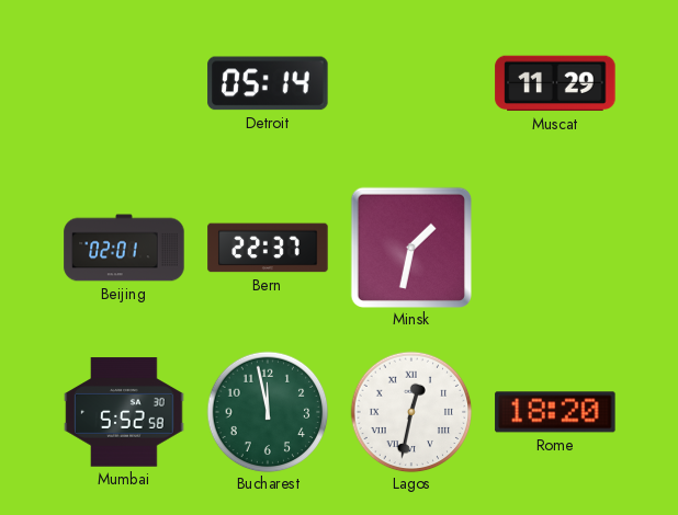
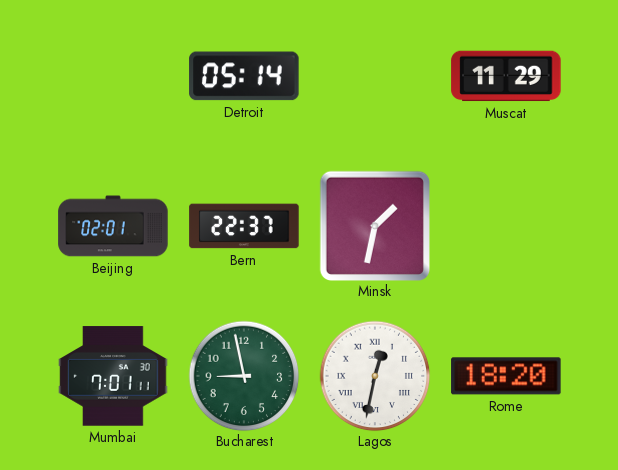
Mumbai: 5:52 -> 7:01 (113, 376)
Bucharest: 11:58 -> 8:58 (244, 376)
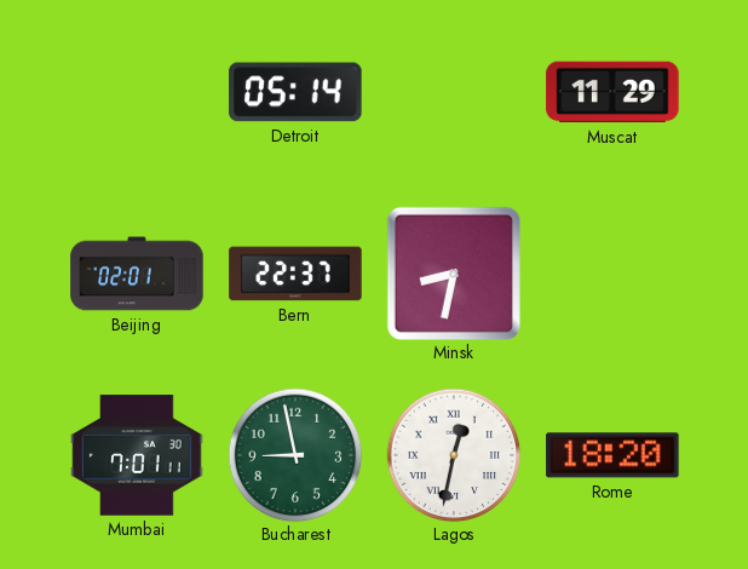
Minsk: 1:32 -> 8:32 (453, 272)
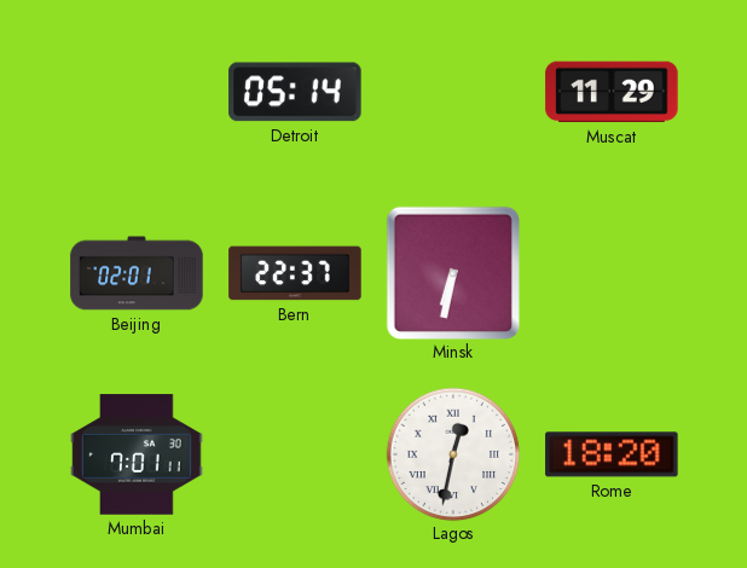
Minsk: 8:32 -> 6:32 (452, 272)
Bucharest: 8:58 -> none (295, 455)
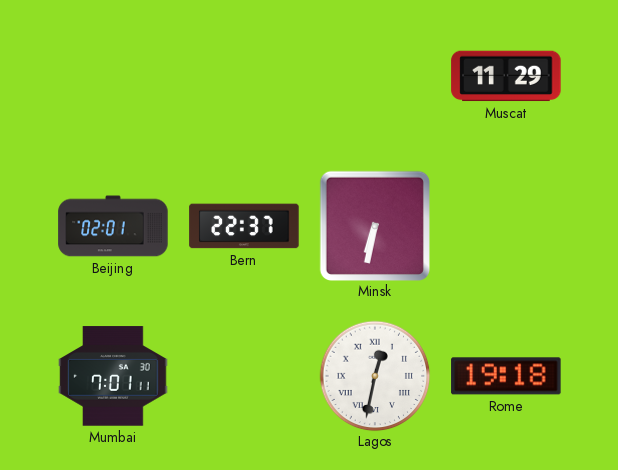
Detroit: 05:14 -> none (295, 92)
Rome: 18:20 -> 19:18 (506, 376)
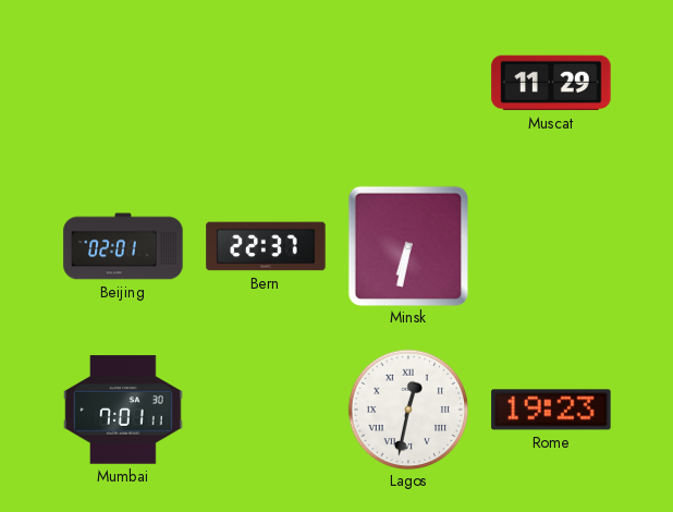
Rome: 19:18 -> 19:23 (551, 410)
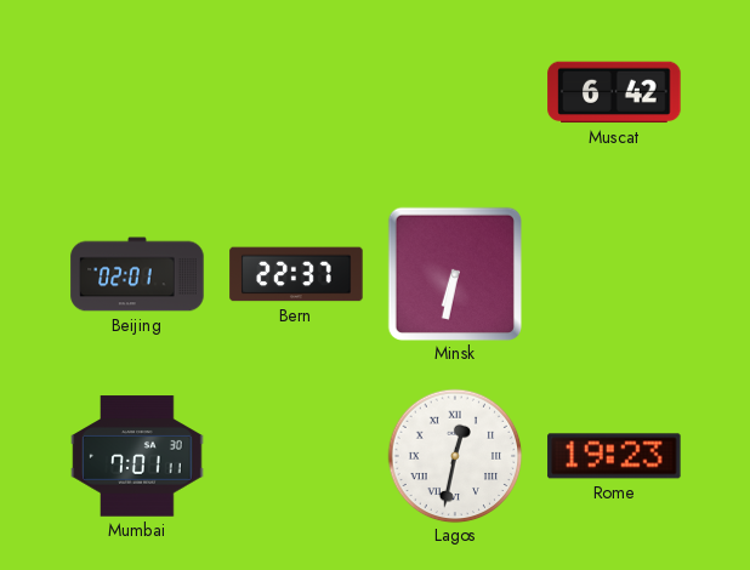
Muscat: 11:29 -> 6:42 (614, 92)
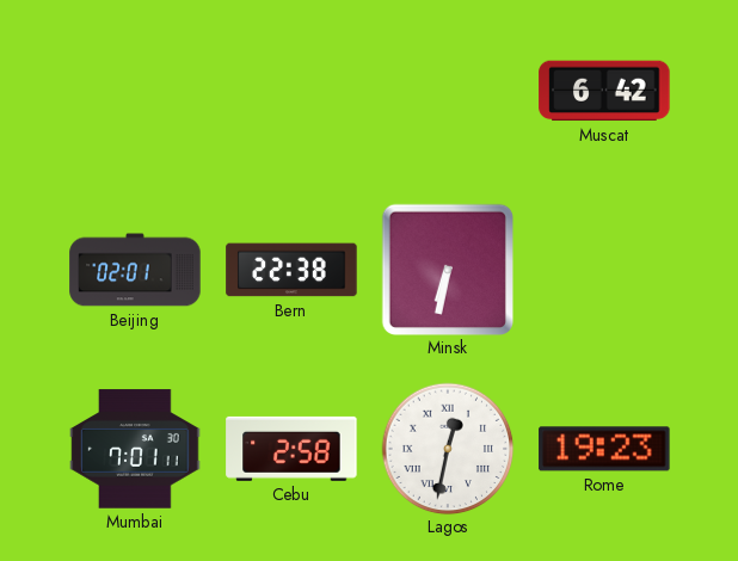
Bern: 22:37 -> 22:38 (291, 270)
Cebu: none -> 2:58 (291, 449)
